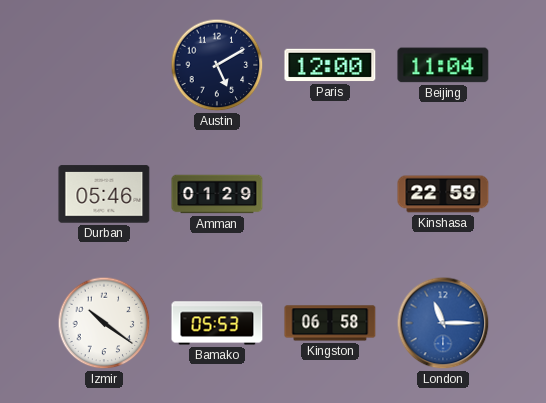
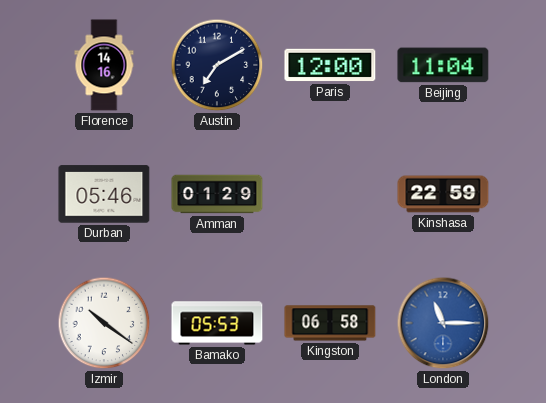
Florence: none -> 14:16 (104, 65)
Austin: 5:10 -> 7:10 (217, 65)
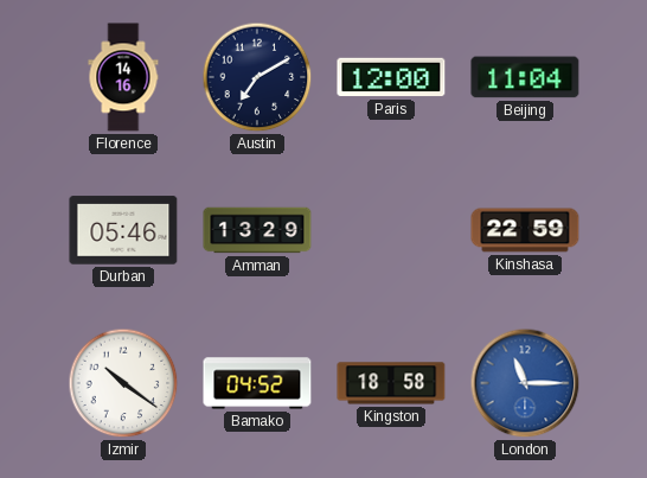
Amman: 01:29 -> 13:29 (257, 230)
Bamako: 05:53 -> 04:52 (257, 383)
Kingston: 06:58 -> 18:58 (391, 383)
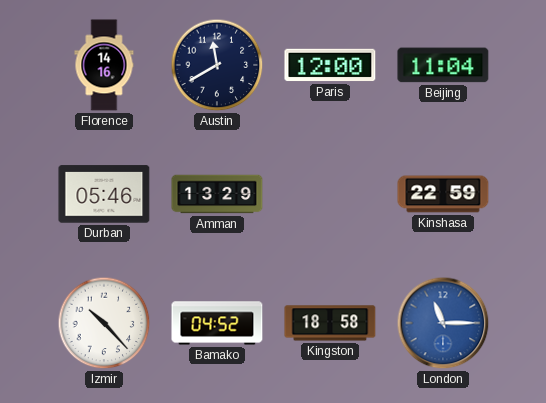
Austin: 7:10 -> 11:40 (217, 65)
Izmir: 10:21 -> 10:23 (104, 323)
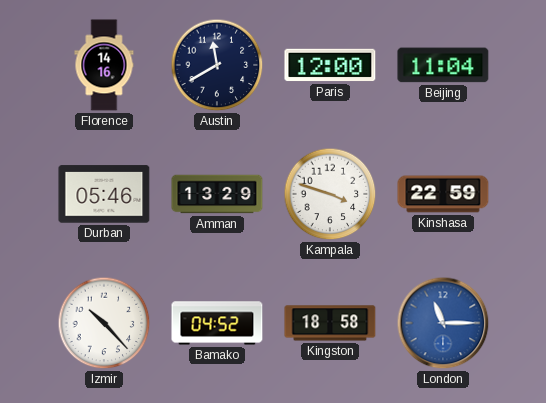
Kampala: none -> 3:48 (330, 194)
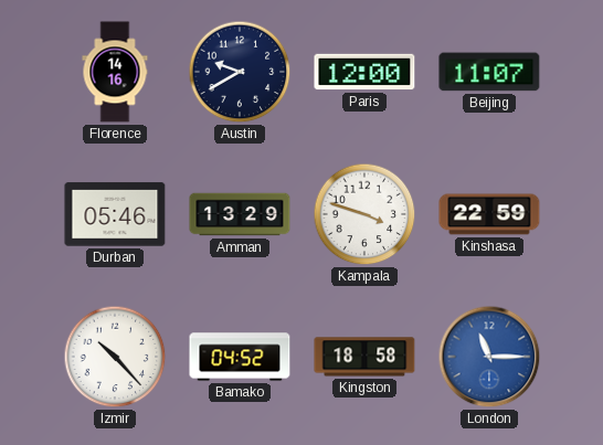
Austin: 11:40 -> 9:40 (240, 72)
Beijing: 11:04 -> 11:07 (489, 72)
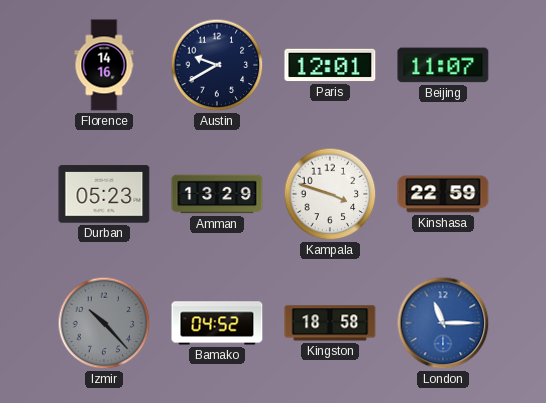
Paris: 12:00 -> 12:01 (330, 65)
Durban: 05:46 -> 05:23 (104, 194)
Izmir dial: white -> grey (104, 323)
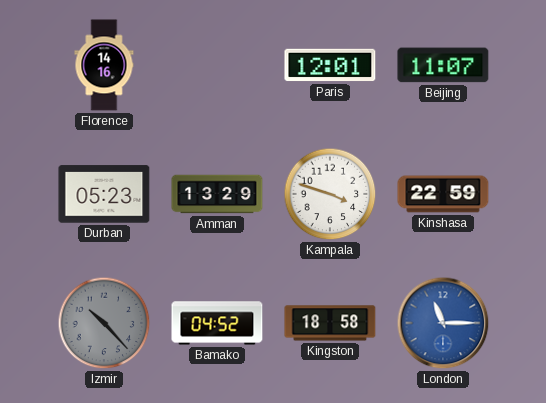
Austin: 9:40 -> none (217, 65)
